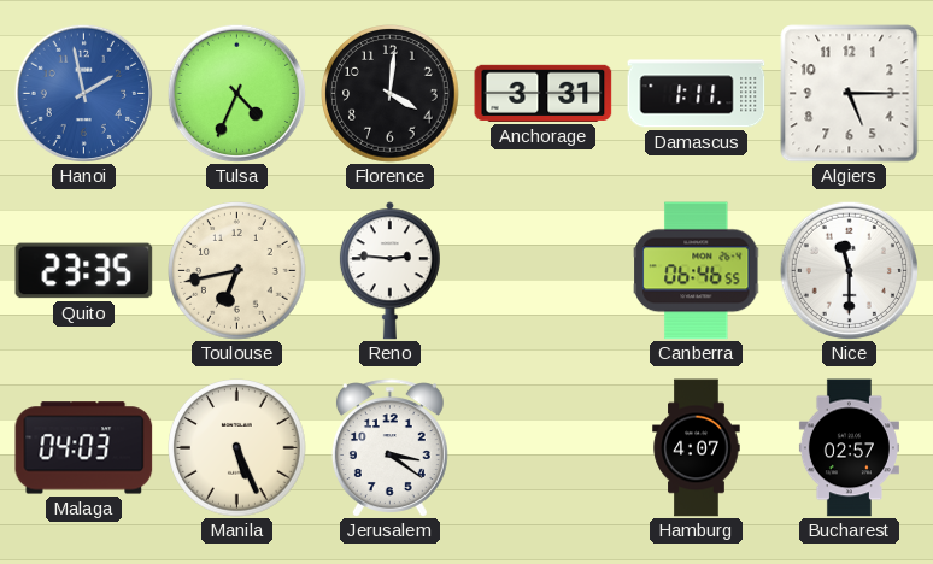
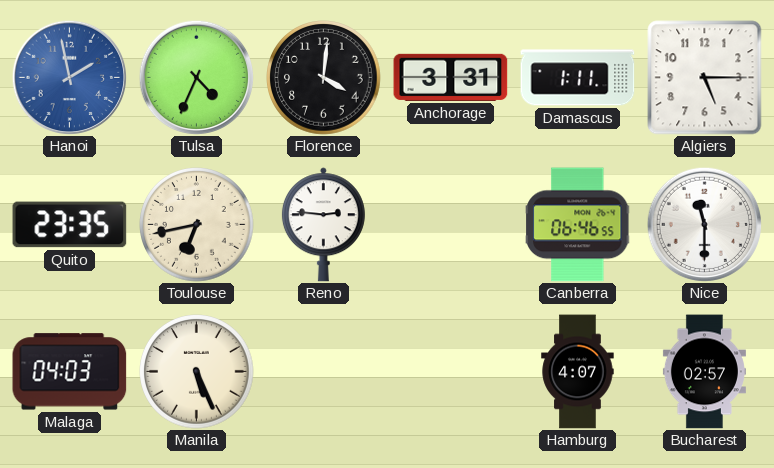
Jerusalem: 3:21 -> none (389, 448)
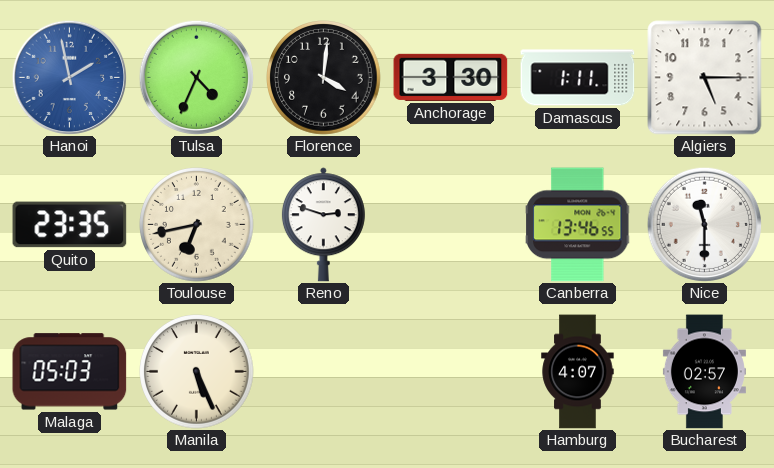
Anchorage: 3:31 -> 3:30 (451, 77)
Reno: 2:46 -> 2:48 (323, 225)
Canberra: 06:46 -> 13:46 (578, 225)
Malaga: 04:03 -> 05:03 (70, 372)
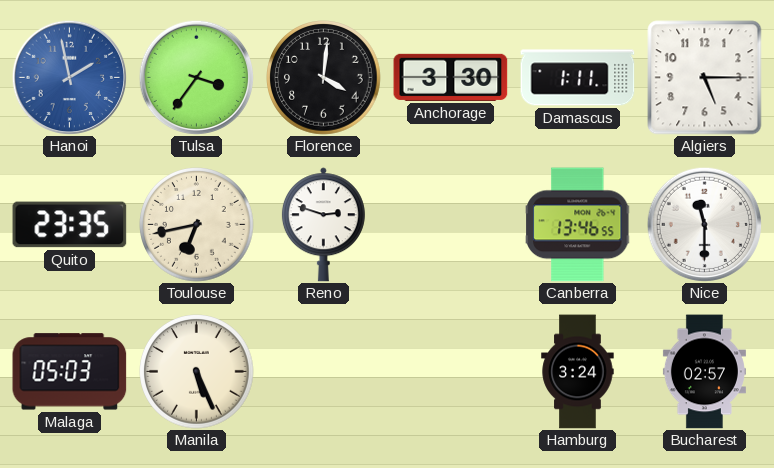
Tulsa: 4:34 -> 3:36 (196, 77)
Hamburg: 4:07 -> 3:24 (578, 372)
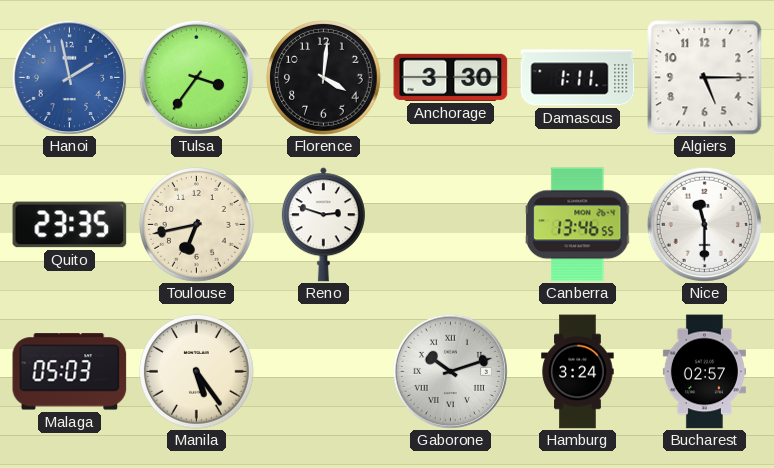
Manila: 5:26 -> 5:24 (197, 372)
Gaborone: none -> 10:12 (450, 371)
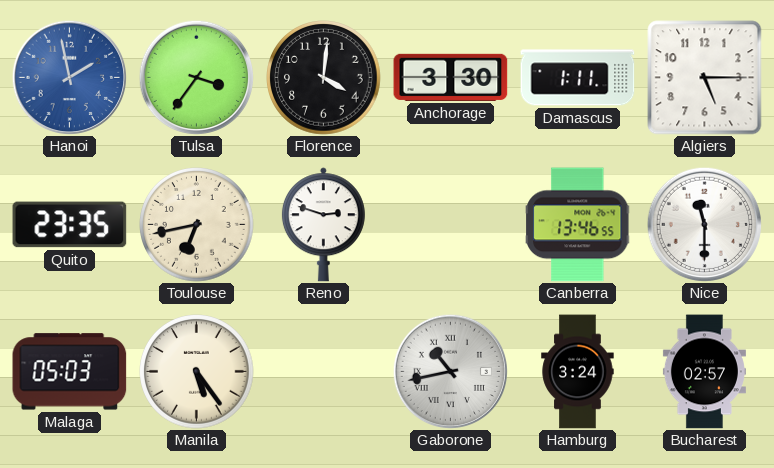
Gaborone: 10:12 -> 10:43 (450, 371)
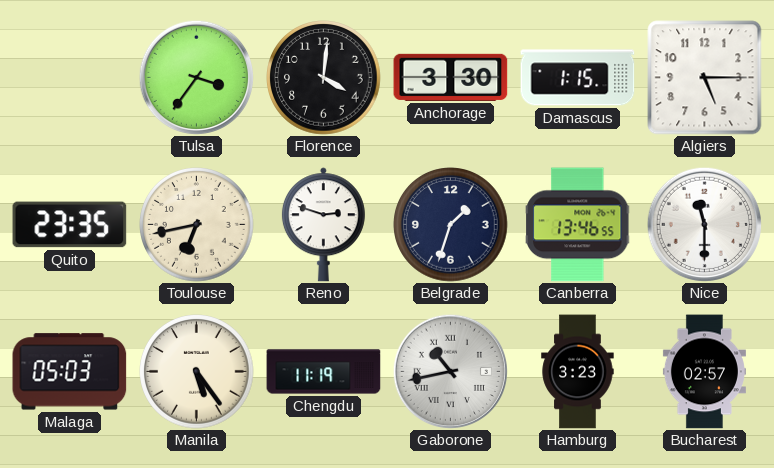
Hanoi: 1:58 -> none (69, 77)
Damascus: 1:11 -> 1:15 (578, 78)
Belgrade: none -> 1:33 (451, 225)
Chengdu: none -> 11:19 (324, 372)
Hamburg: 3:24 -> 3:23 (578, 372)
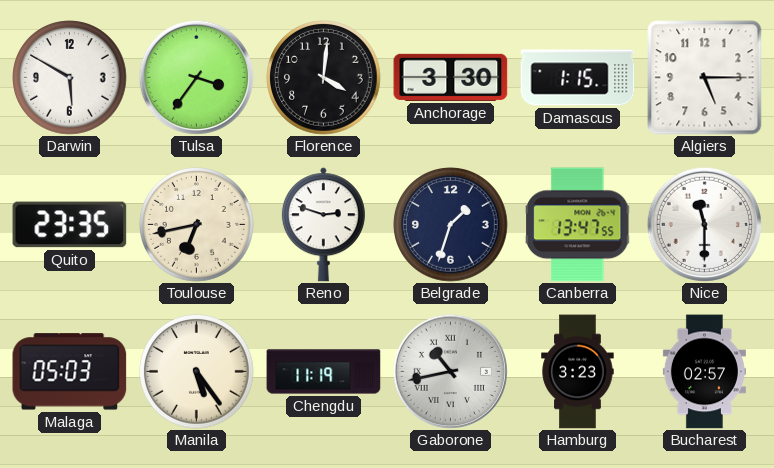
Darwin: none -> 5:50 (70, 78)
Canberra: 13:46 -> 13:47 (578, 225)
